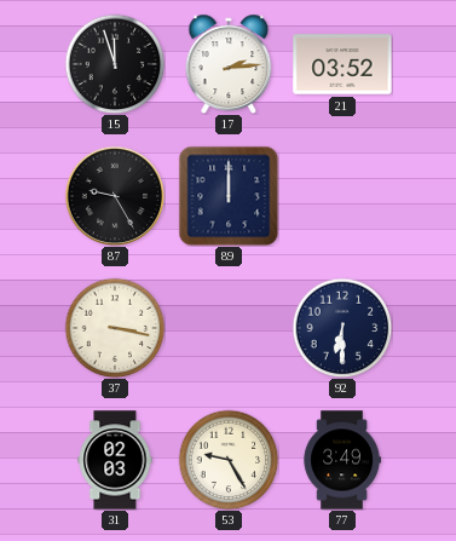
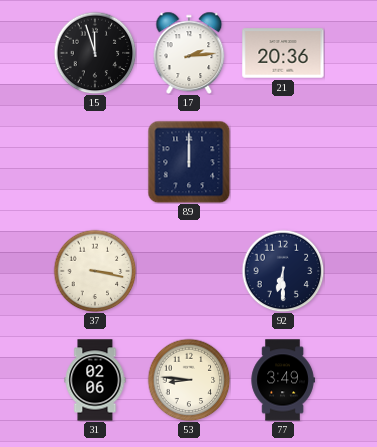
21: 03:52 -> 20:36 (283, 53)
87: 9:25 -> none (115, 196)
31: 02:03 -> 02:06 (95, 380)
53: 9:25 -> 8:46 (189, 380)
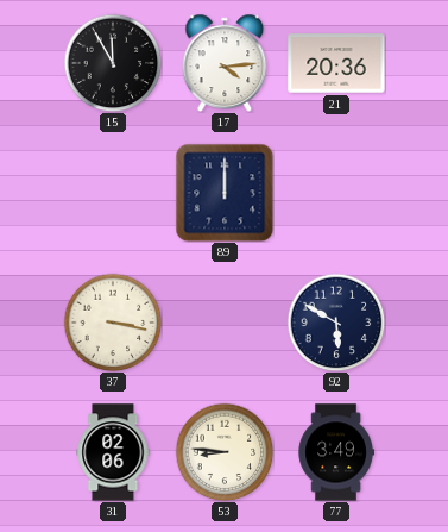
15: 11:57 -> 11:55 (113, 63)
17: 2:14 -> 4:14 (225, 63)
92: 6:30 -> 5:50 (336, 323)
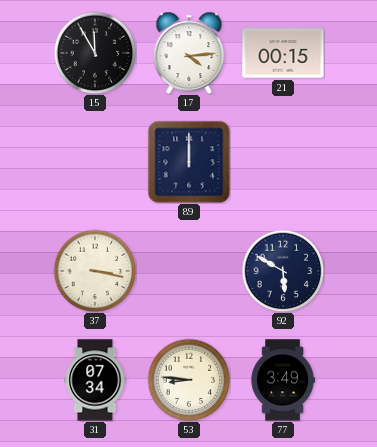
21: 20:36 -> 00:15 (283, 53)
31: 02:06 -> 07:34 (95, 380)
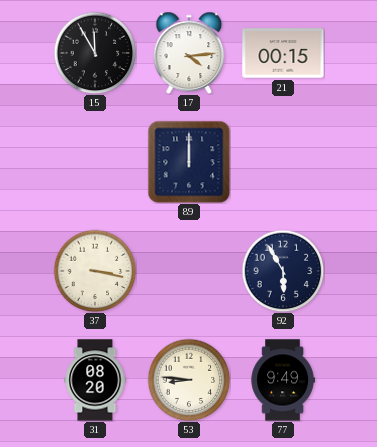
92: 5:50 -> 5:55 (283, 271)
31: 07:34 -> 08:20 (95, 380)
77: 3:49 -> 9:49 (283, 380)
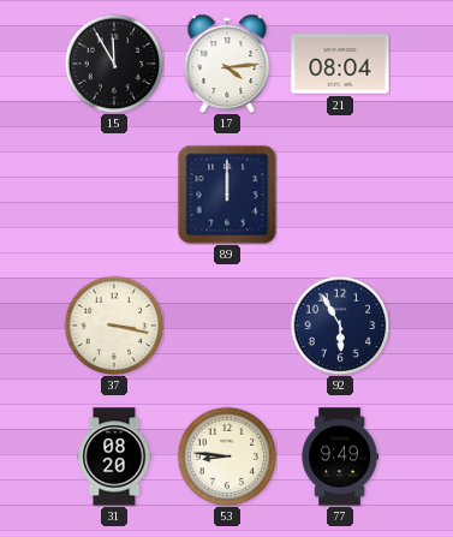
21: 00:15 -> 08:04 (340, 64)
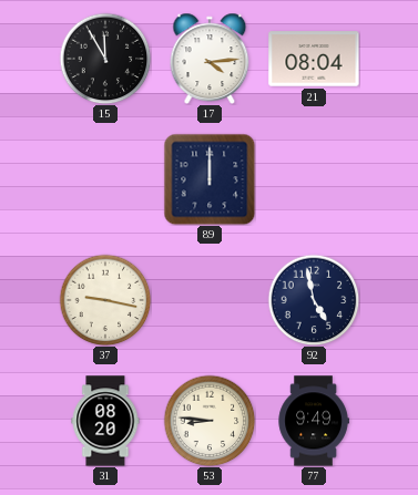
37: 3:17 -> 9:17 (105, 300)
92: 5:55 -> 4:58 (314, 300)
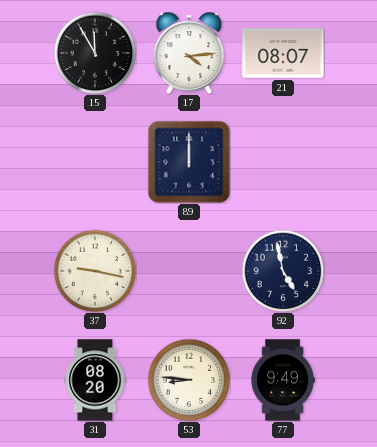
21: 08:04 -> 08:07 (283, 53)
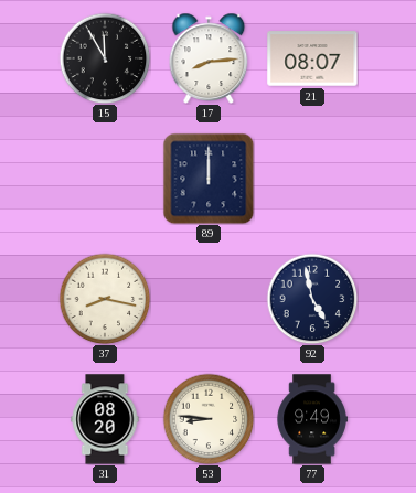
17: 4:14 -> 8:14 (209, 58)
37: 9:17 -> 8:17 (105, 299)
